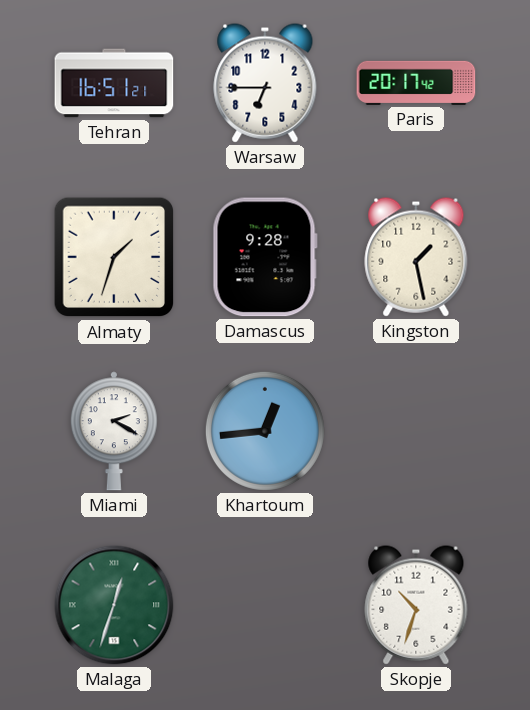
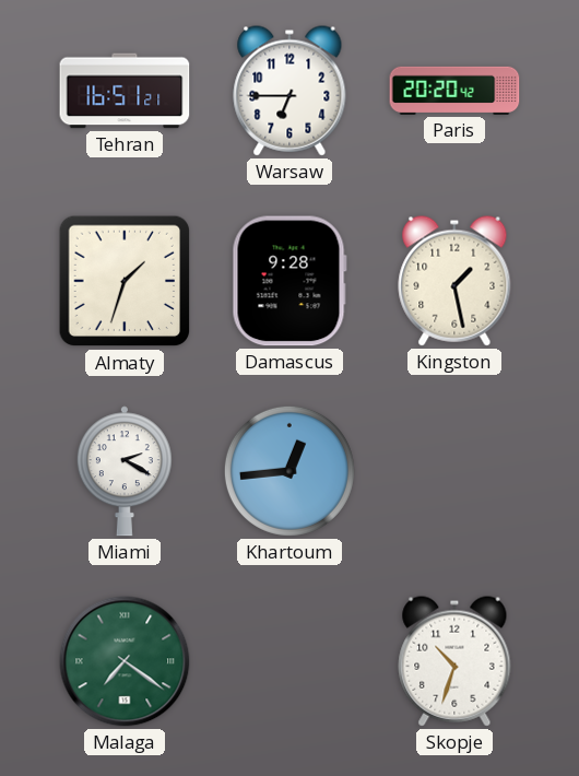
Paris: 20:17 -> 20:20 (454, 91)
Malaga: 12:33 -> 7:21 (125, 661)
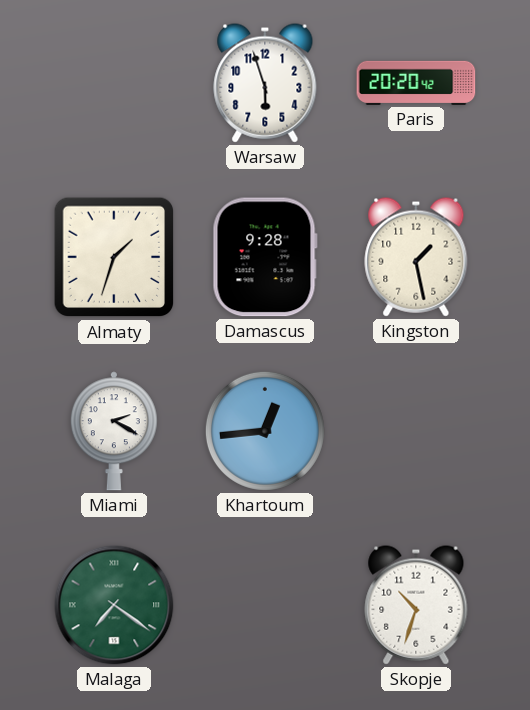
Tehran: 16:51 -> none (125, 91)
Warsaw: 6:45 -> 5:57 (265, 83)
